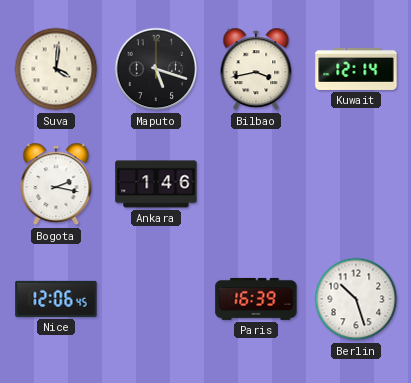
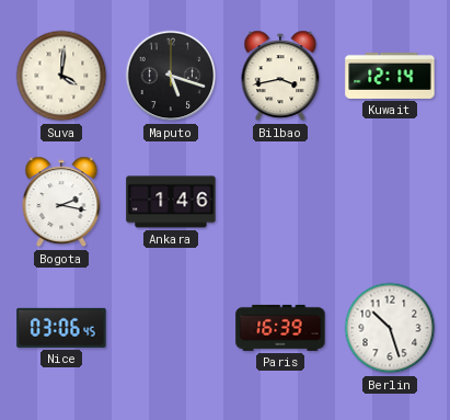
Nice: 12:06 -> 03:06 (61, 328)
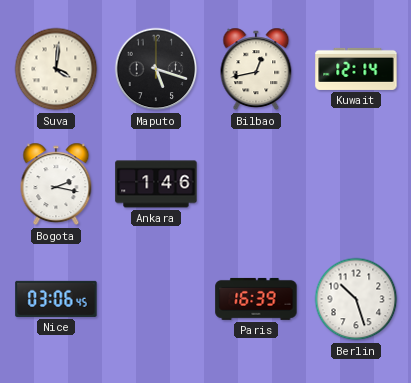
Bilbao: 3:43 -> 12:43 (256, 69)
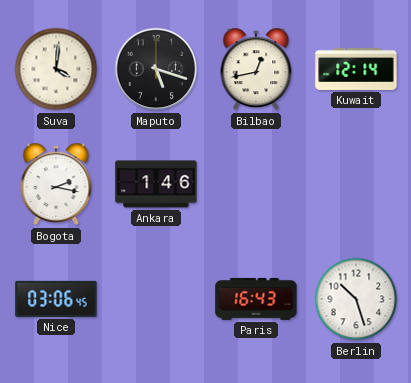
Paris: 16:39 -> 16:43 (256, 299)
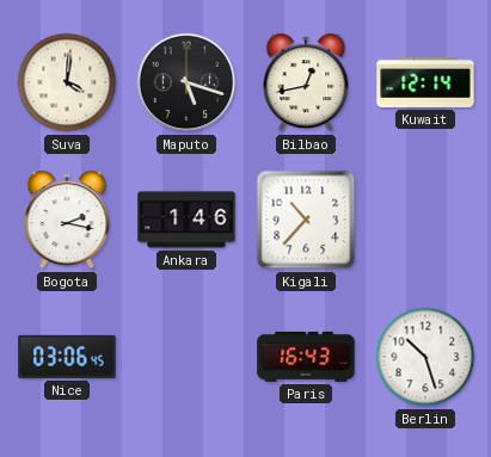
Kigali: none -> 10:37 (306, 220)
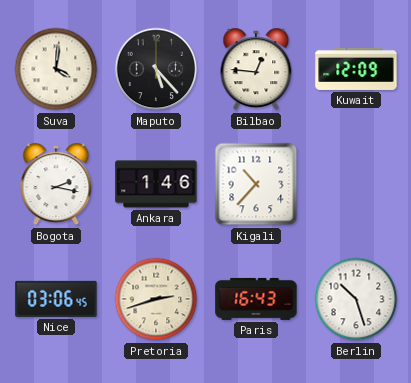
Maputo: 5:18 -> 5:23 (156, 69)
Bilbao: 12:43 -> 12:46 (256, 69)
Kuwait: 12:14 -> 12:09 (356, 69)
Pretoria: none -> 2:42 (156, 299)
